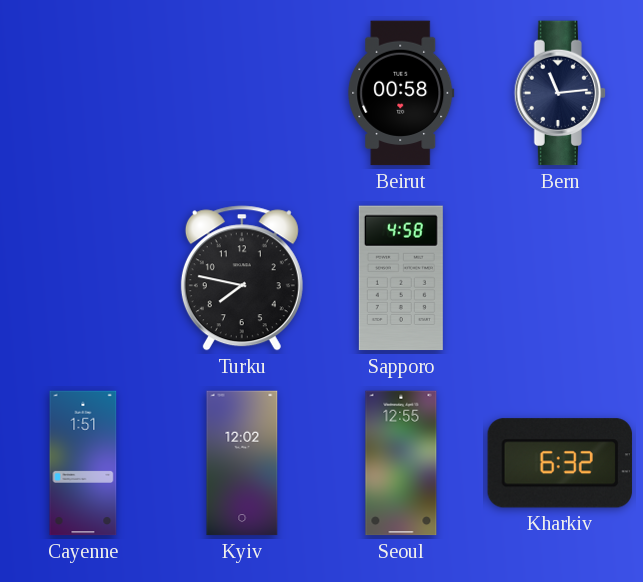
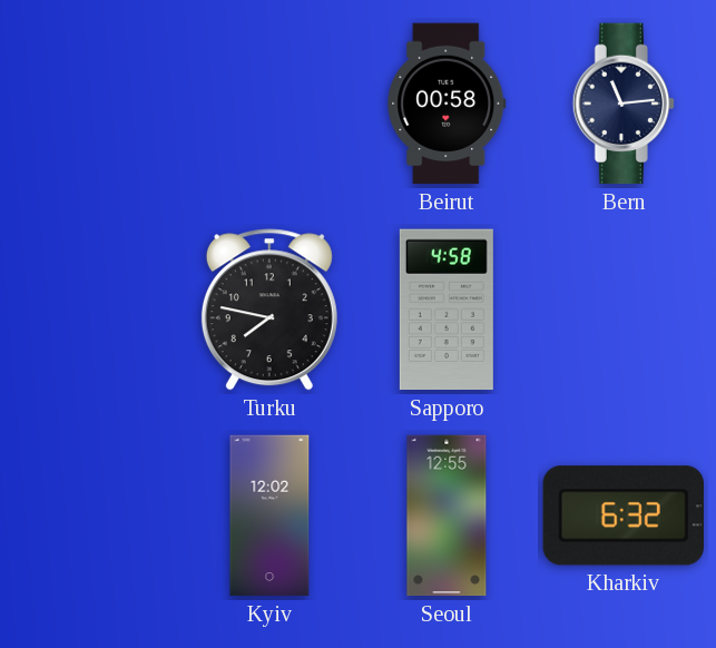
Cayenne: 1:51 -> none (83, 463)
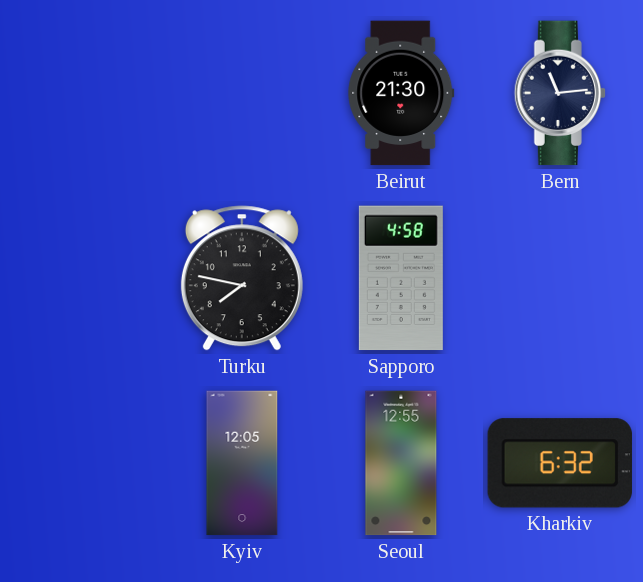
Beirut: 00:58 -> 21:30 (401, 93)
Kyiv: 12:02 -> 12:05 (242, 463)
